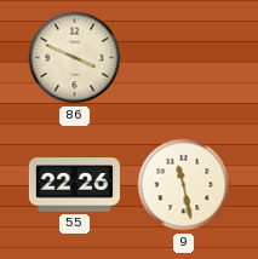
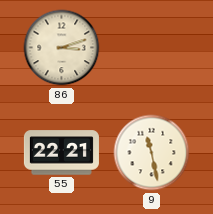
86: 3:49 -> 3:12 (62, 48)
55: 22:26 -> 22:21 (61, 153)
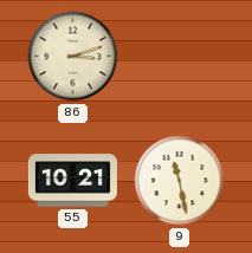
55: 22:21 -> 10:21 (72, 181)
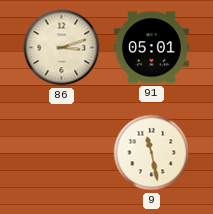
91: none -> 05:01 (151, 48)
55: 10:21 -> none (72, 181)
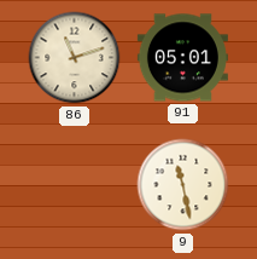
86: 3:12 -> 11:12 (75, 58)
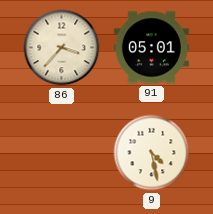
86: 11:12 -> 3:37 (62, 48)
9: 11:28 -> 4:28 (152, 153)
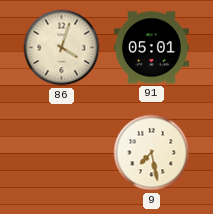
86: 3:37 -> 4:03 (62, 48)
9: 4:28 -> 7:28 (152, 153)
